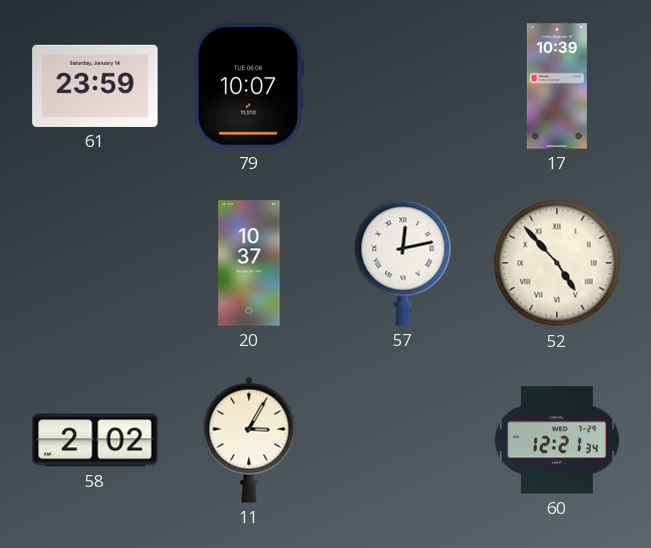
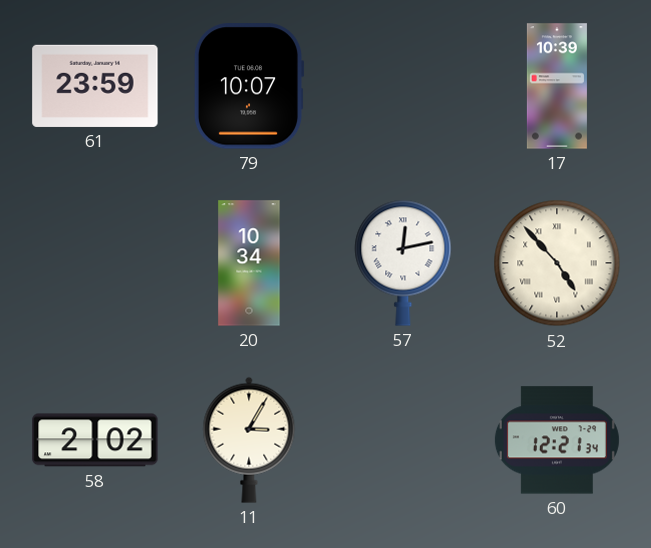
20: 10:37 -> 10:34 (249, 263)
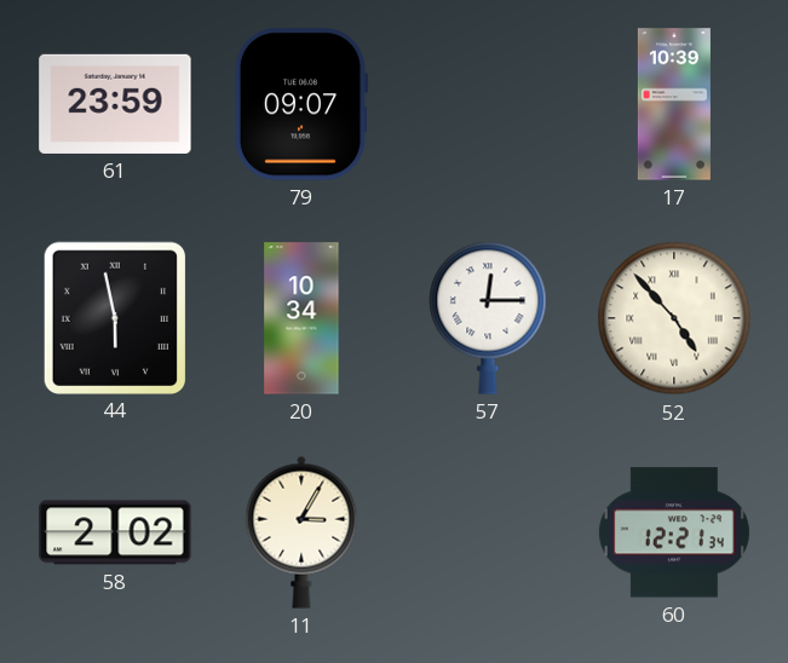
79: 10:07 -> 09:07 (301, 104)
44: none -> 5:58 (114, 317)
57: 12:13 -> 12:15 (488, 318)
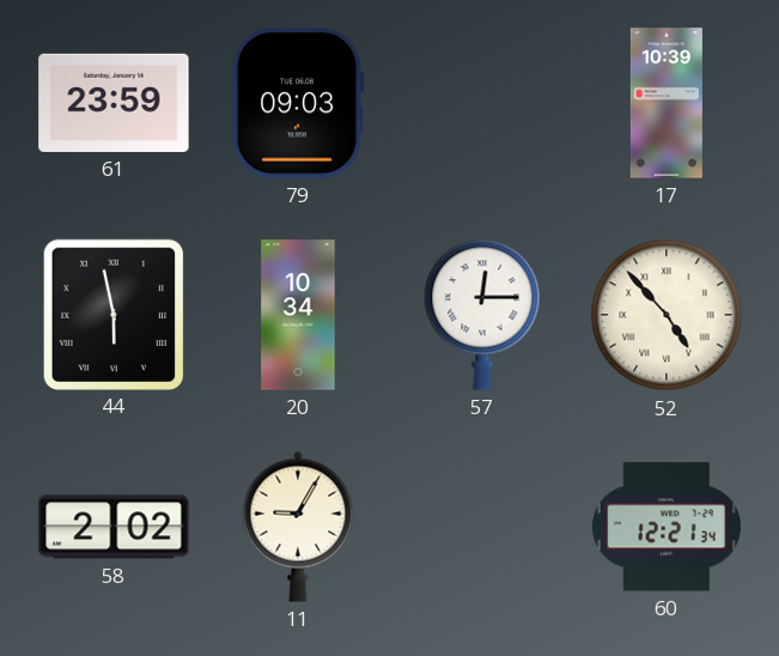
79: 09:07 -> 09:03 (298, 103)
11: 3:05 -> 9:05 (298, 527)
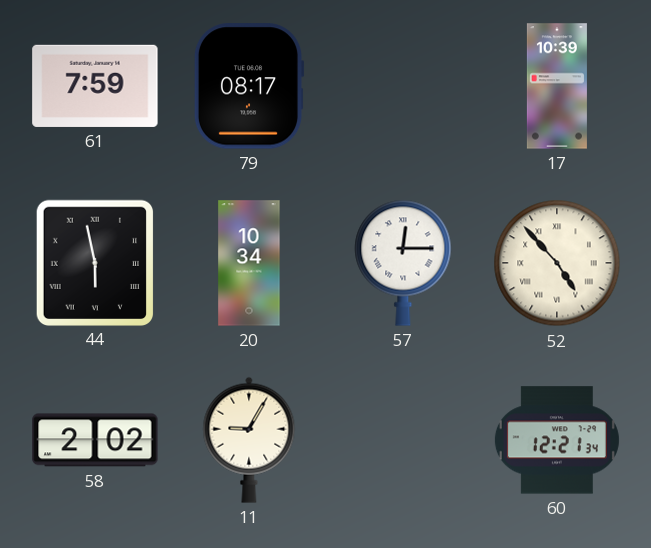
61: 23:59 -> 7:59 (95, 86)
79: 09:03 -> 08:17 (249, 86)
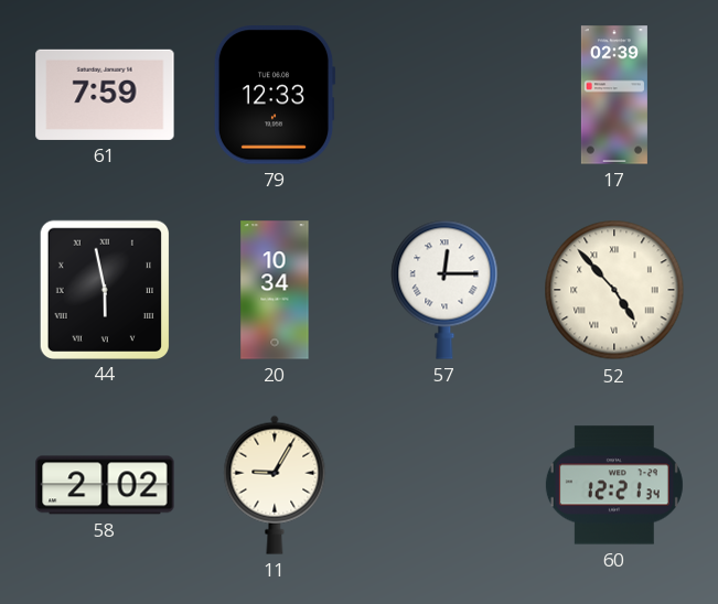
79: 08:17 -> 12:33 (275, 95)
17: 10:39 -> 02:39 (614, 95)
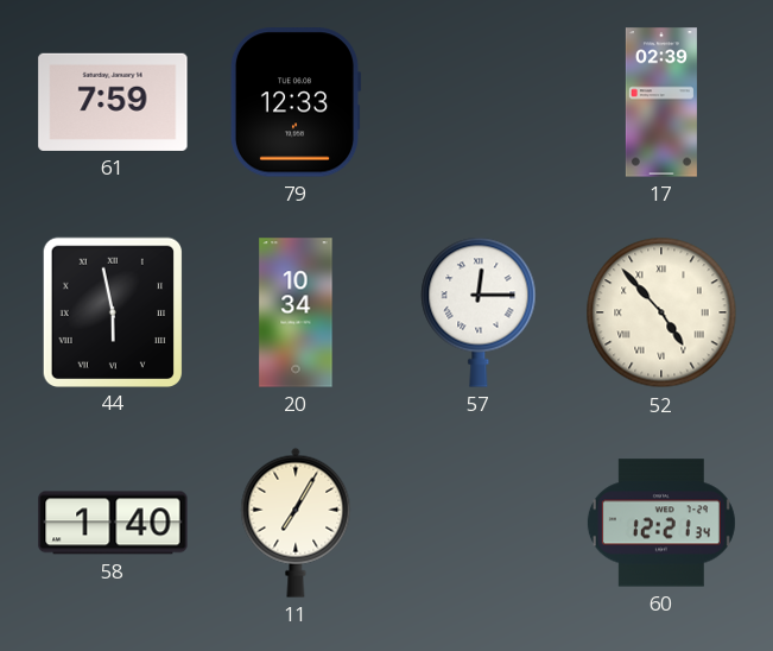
58: 2:02 -> 1:40 (113, 523)
11: 9:05 -> 7:05 (296, 523)
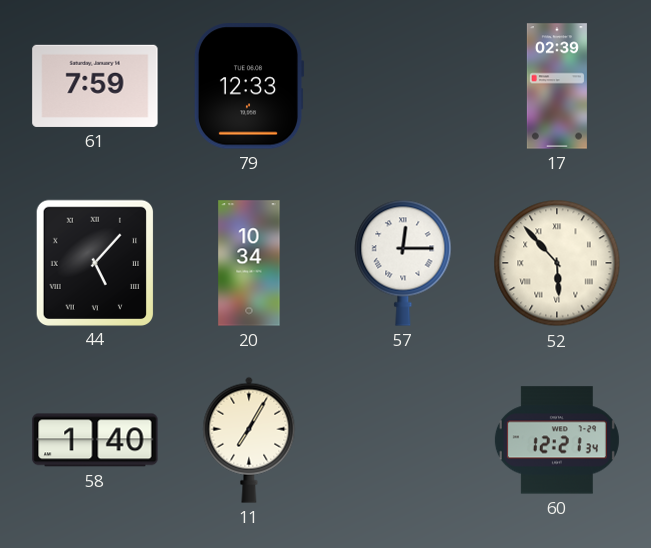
44: 5:58 -> 5:07 (94, 262)
52: 4:53 -> 5:53 (557, 263)
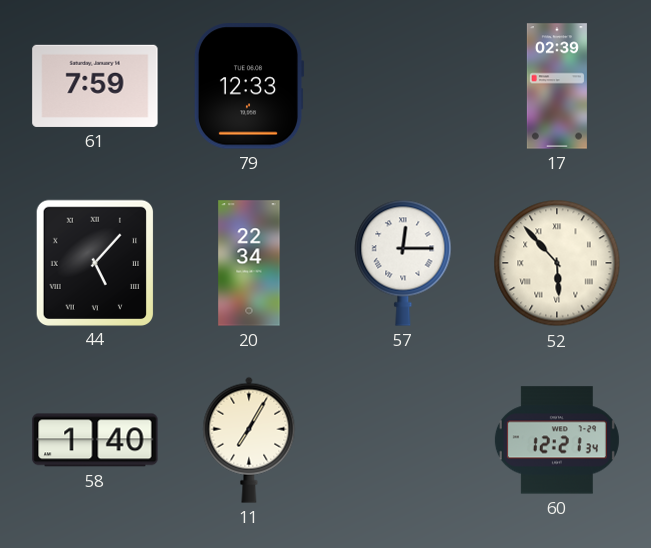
20: 10:34 -> 22:34 (249, 263)
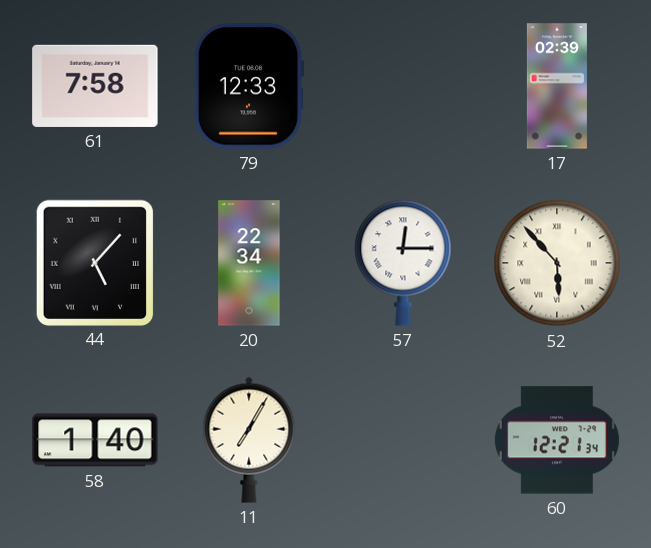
61: 7:59 -> 7:58 (95, 86)
